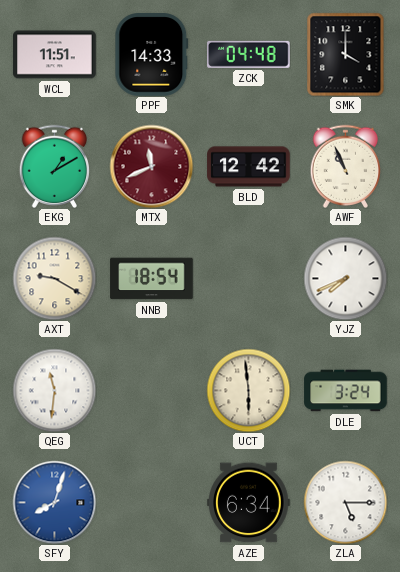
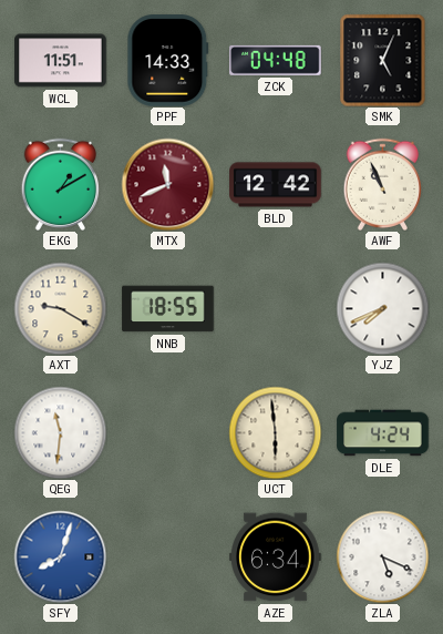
SMK: 4:00 -> 5:04 (383, 60)
NNB: 18:54 -> 18:55 (168, 309)
DLE: 3:24 -> 4:24 (383, 433)
ZLA: 5:15 -> 5:19 (382, 556)
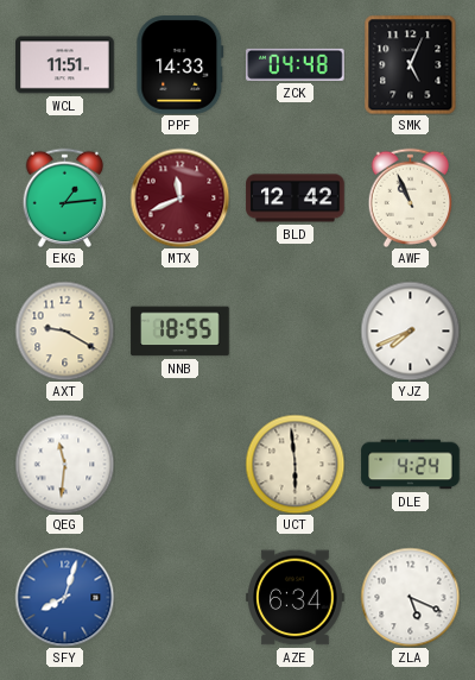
EKG: 1:10 -> 1:14 (65, 197)
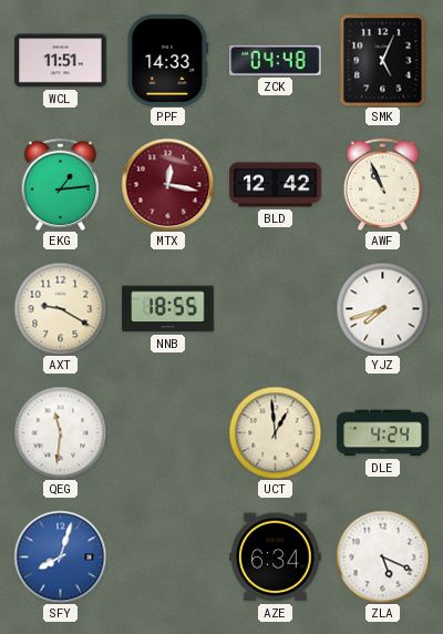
MTX: 11:41 -> 12:17 (167, 184)
YJZ: 7:41 -> 7:42 (382, 308)
UCT: 5:59 -> 12:59 (275, 432)
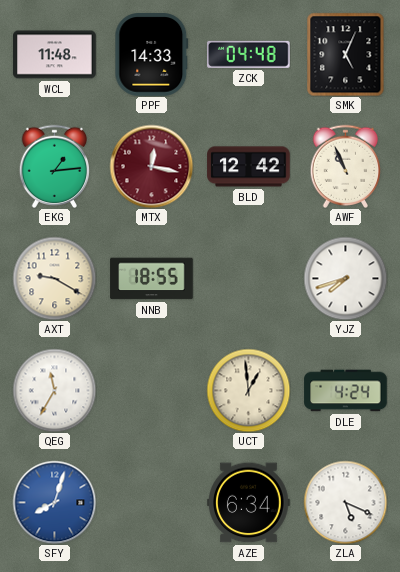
WCL: 11:51 -> 11:48 (55, 55)
QEG: 11:31 -> 11:35 (54, 390)
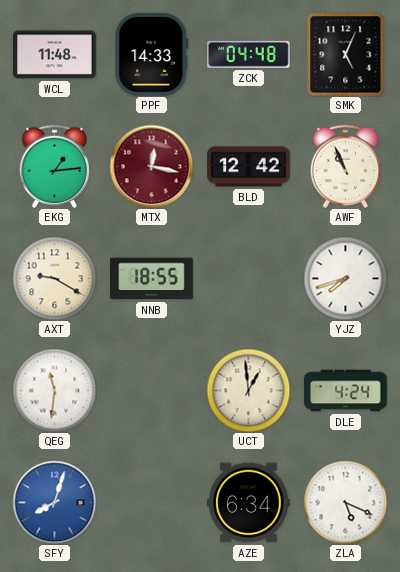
QEG: 11:35 -> 11:31 (54, 390)
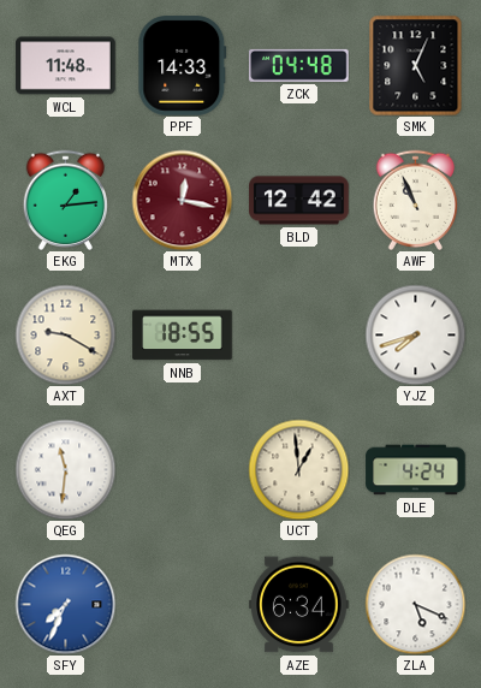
SFY: 8:03 -> 7:34 (65, 604)
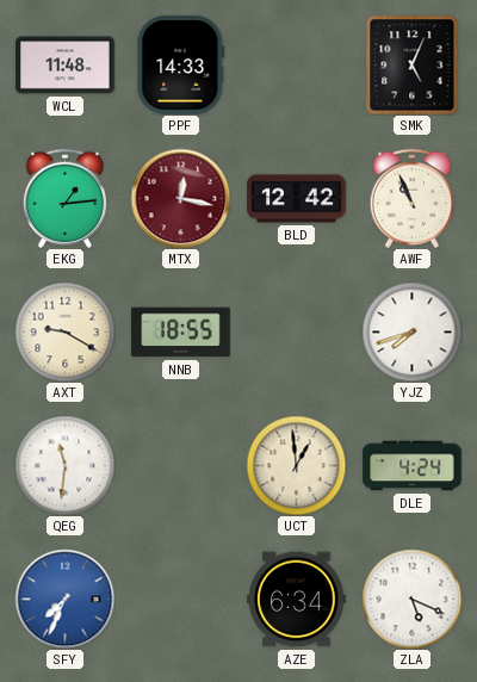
ZCK: 04:48 -> none (299, 65)
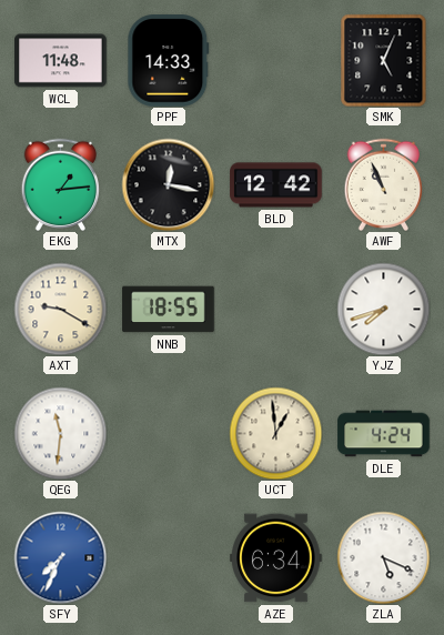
MTX dial: burgundy -> black (168, 184)
